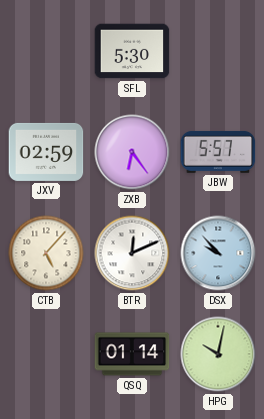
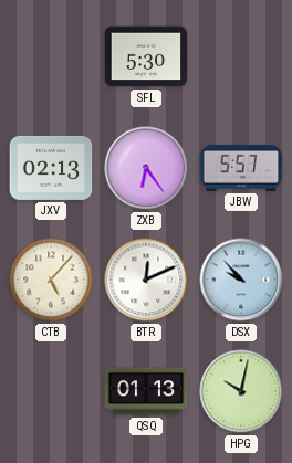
JXV: 02:59 -> 02:13 (51, 168)
QSQ: 01:14 -> 01:13 (146, 391)
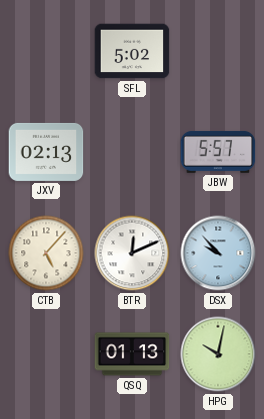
SFL: 5:30 -> 5:02 (132, 51)
ZXB: 6:24 -> none (146, 168)
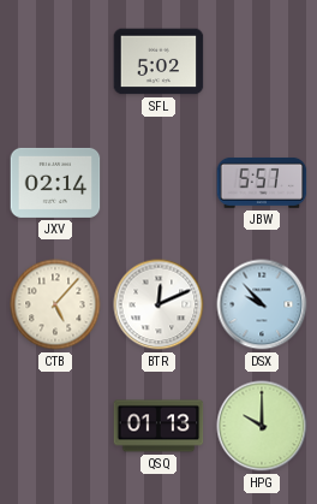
JXV: 02:13 -> 02:14 (55, 183)
HPG: 10:02 -> 10:00 (262, 426)
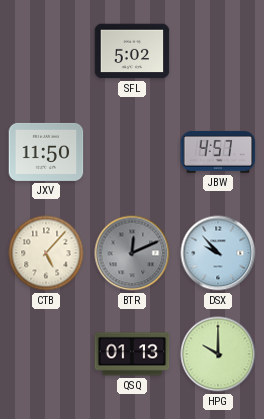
JXV: 02:14 -> 11:50 (46, 152)
JBW: 5:57 -> 4:57 (218, 152)
BTR dial: white -> grey (132, 253)
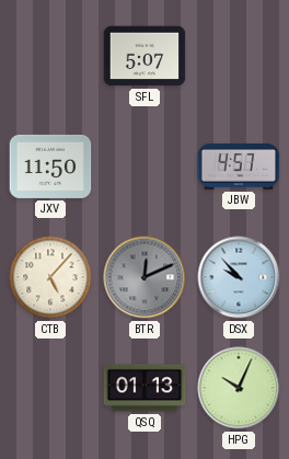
SFL: 5:02 -> 5:07 (144, 56)
HPG: 10:00 -> 10:04 (239, 388)
